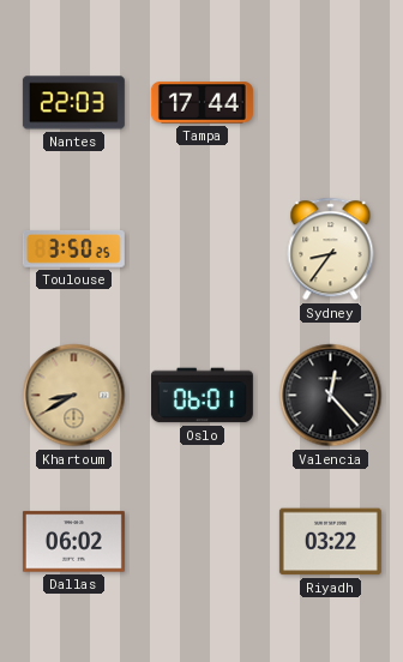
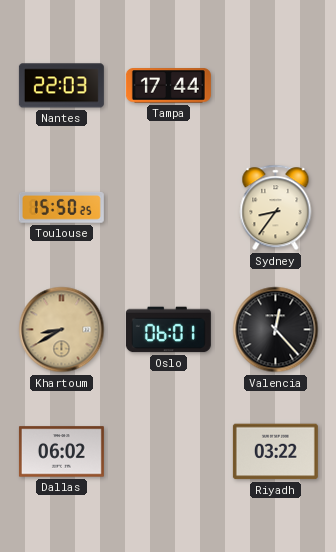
Toulouse: 3:50 -> 15:50 (61, 207)
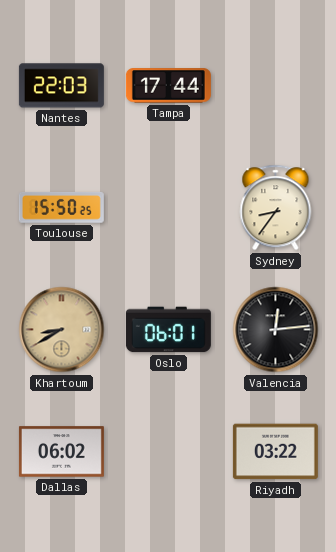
Valencia: 12:23 -> 12:14 (276, 330)
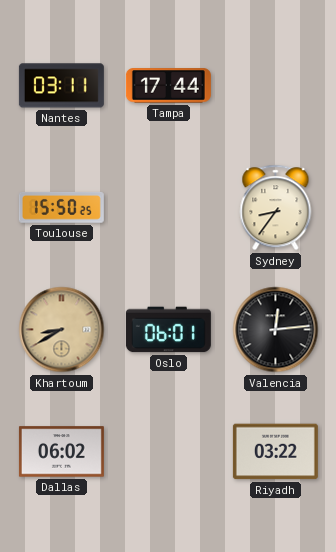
Nantes: 22:03 -> 03:11 (61, 86)
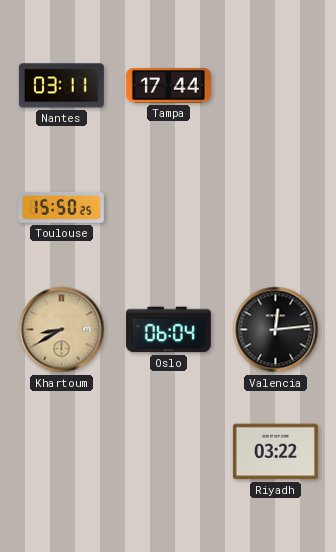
Sydney: 8:36 -> none (276, 208)
Oslo: 06:01 -> 06:04 (168, 330)
Dallas: 06:02 -> none (61, 452)
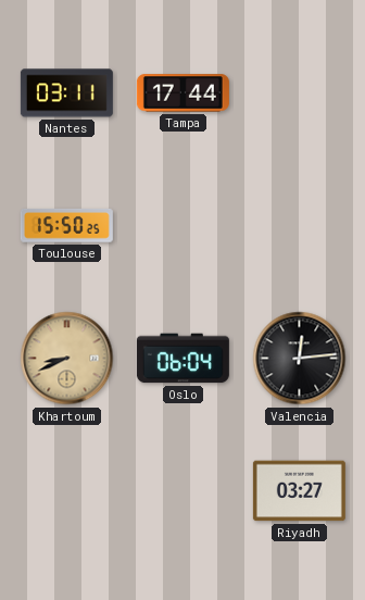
Khartoum: 8:40 -> 8:41 (67, 359)
Riyadh: 03:22 -> 03:27 (299, 491)
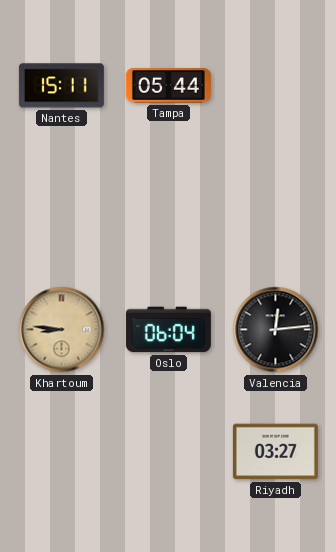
Nantes: 03:11 -> 15:11 (61, 86)
Tampa: 17:44 -> 05:44 (168, 86)
Toulouse: 15:50 -> none (66, 225)
Khartoum: 8:41 -> 8:46 (62, 330)
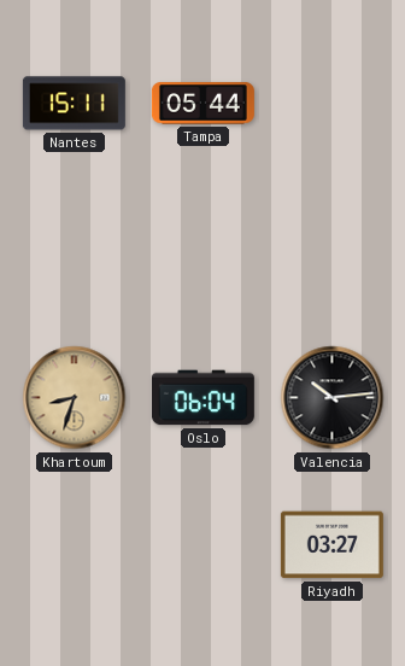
Khartoum: 8:46 -> 8:33 (75, 398)
Valencia: 12:14 -> 10:14 (333, 398)
